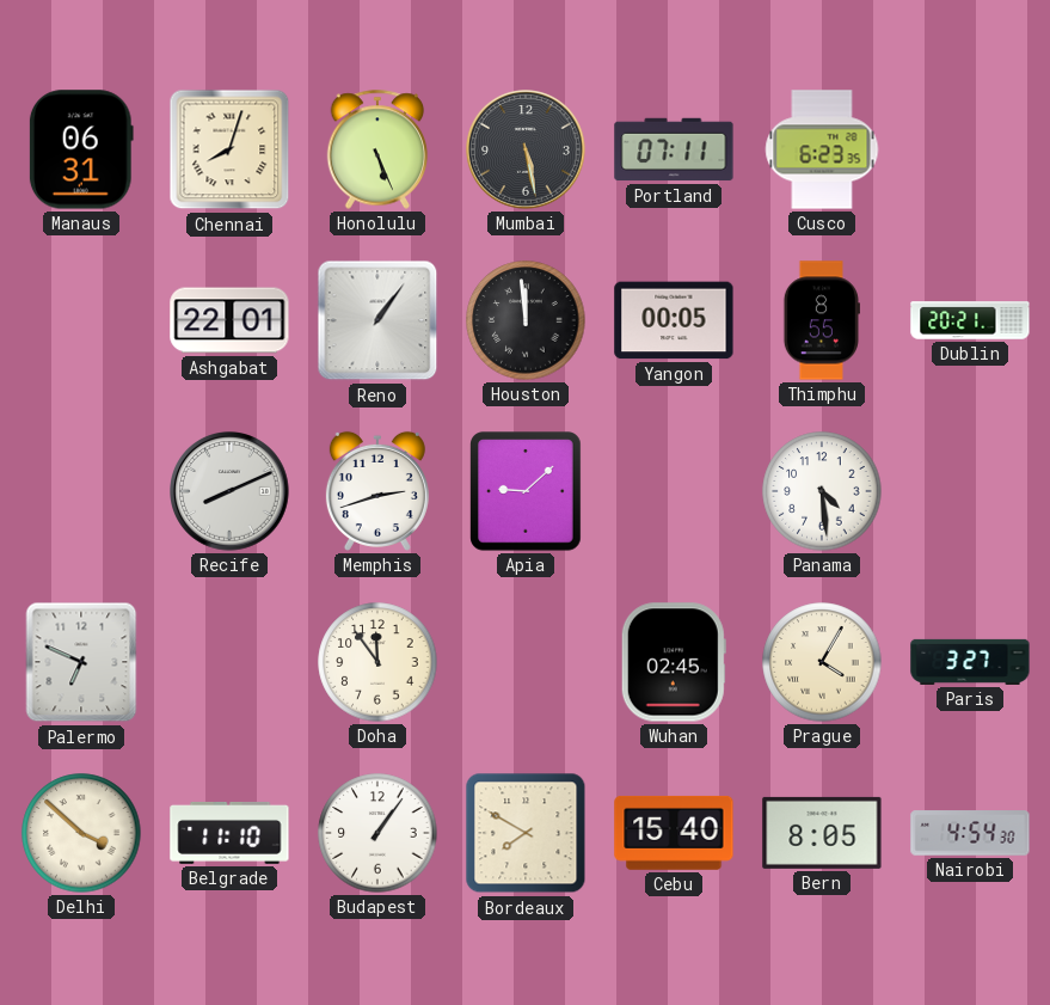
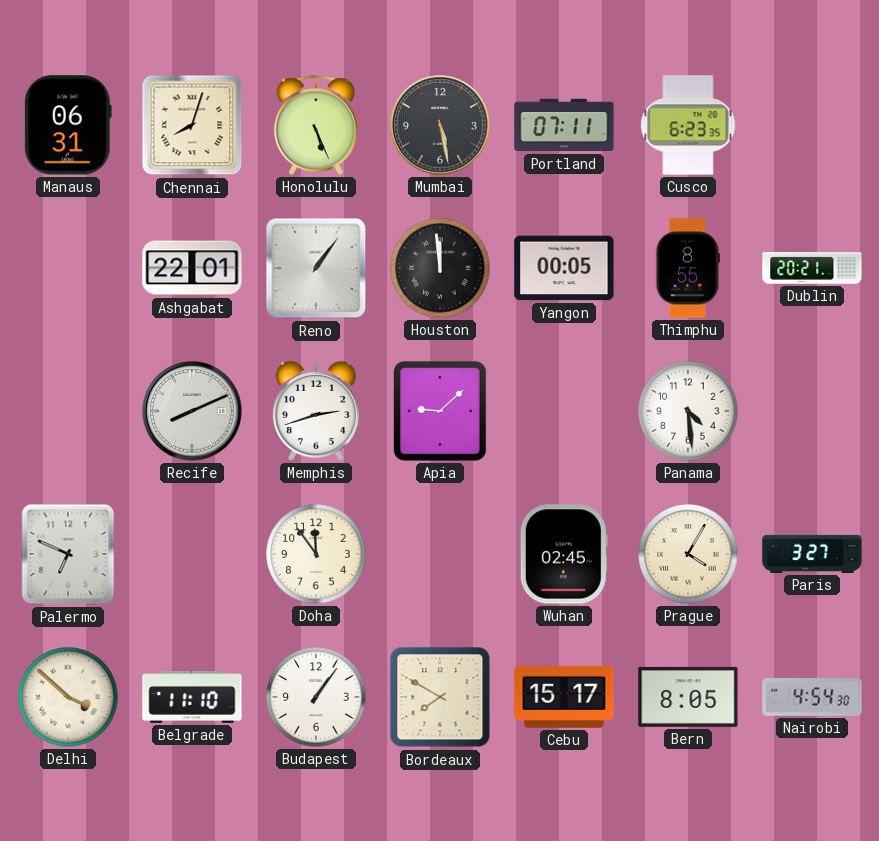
Cebu: 15:40 -> 15:17 (564, 697)
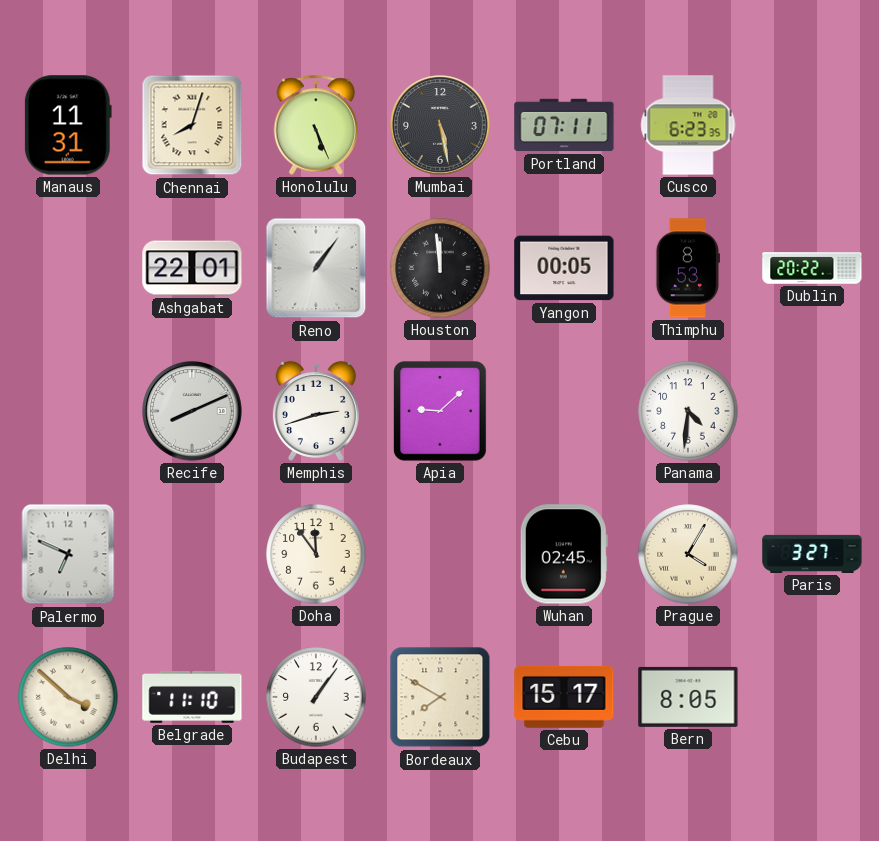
Manaus: 06:31 -> 11:31 (68, 125)
Thimphu: 8:55 -> 8:53 (688, 268)
Dublin: 20:21 -> 20:22 (812, 268)
Panama: 4:29 -> 4:31 (688, 411)
Nairobi: 4:54 -> none (812, 697)
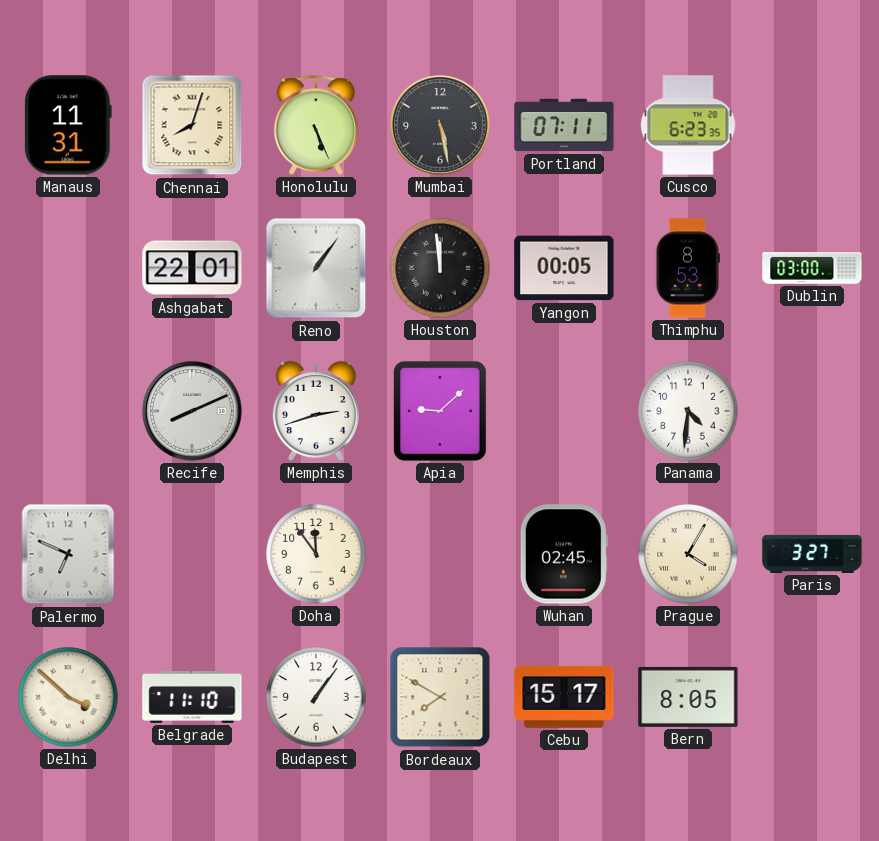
Dublin: 20:22 -> 03:00 (812, 268)
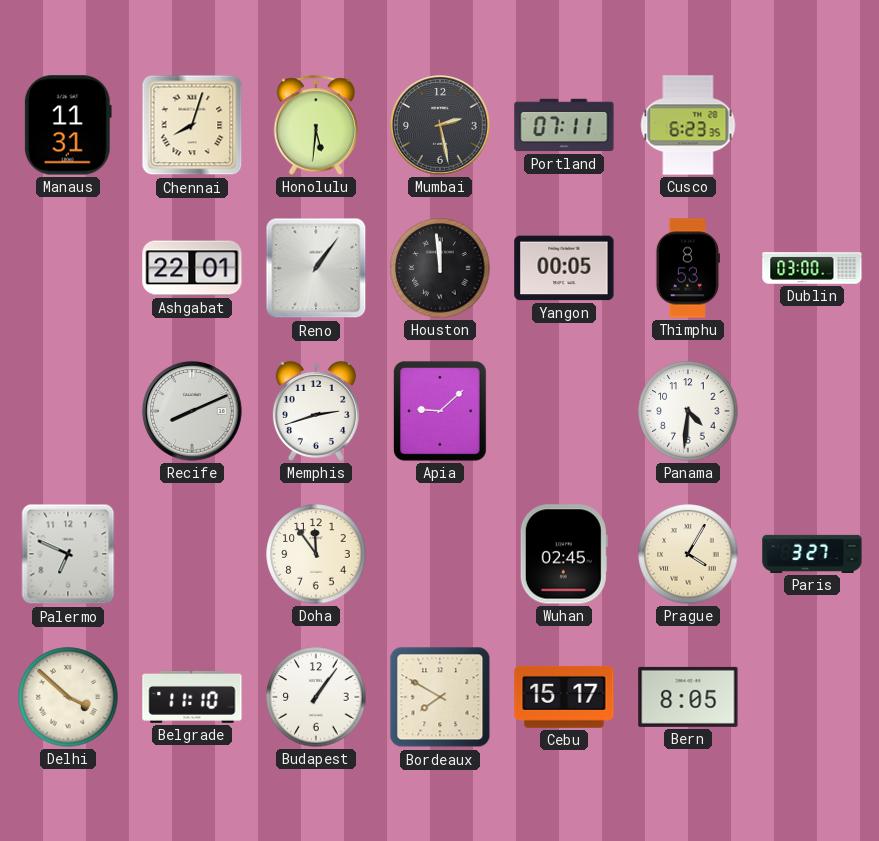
Honolulu: 5:26 -> 5:31 (316, 125)
Mumbai: 5:28 -> 2:28 (440, 125)
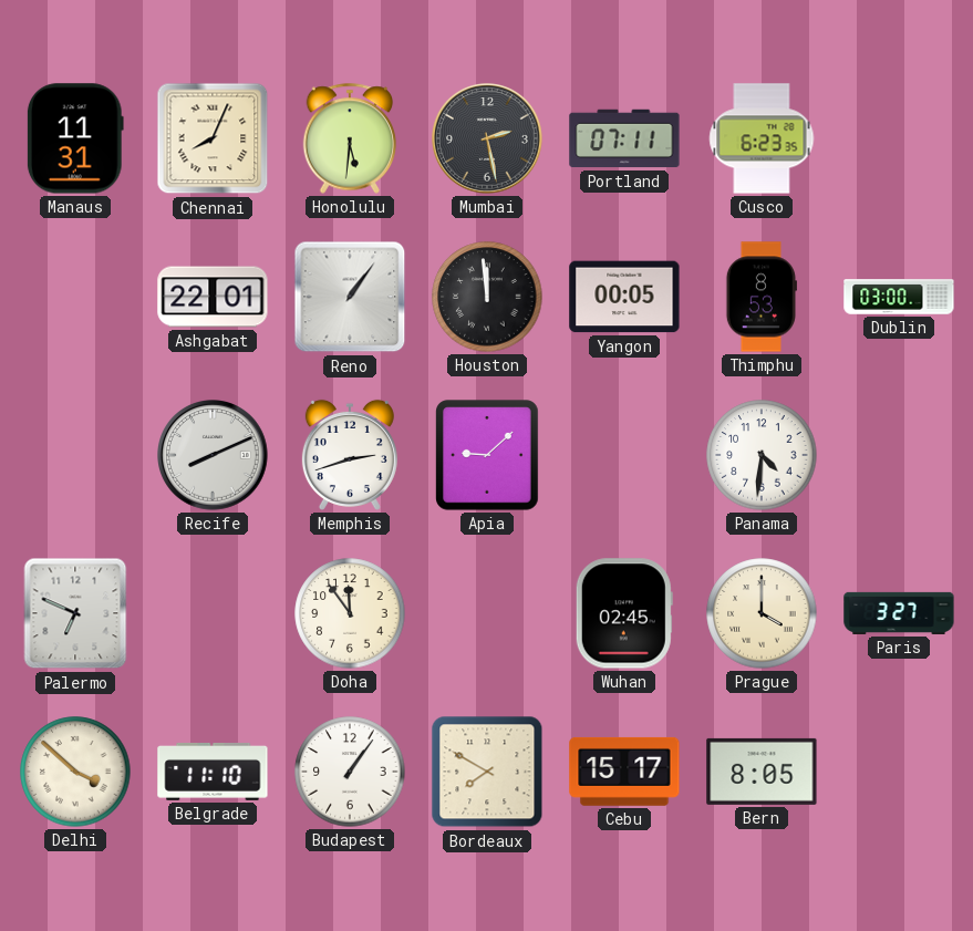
Chennai: 8:03 -> 8:04 (213, 138)
Prague: 4:05 -> 4:00 (762, 613)
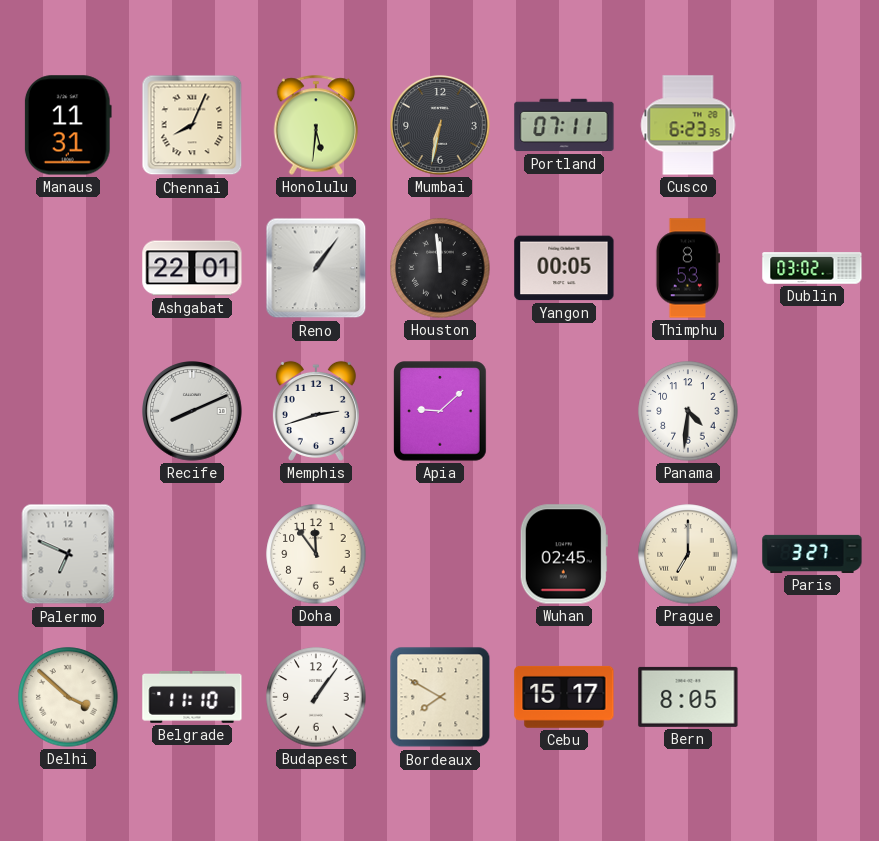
Mumbai: 2:28 -> 6:32 (440, 125)
Dublin: 03:00 -> 03:02 (812, 268)
Prague: 4:00 -> 7:00 (688, 554)
